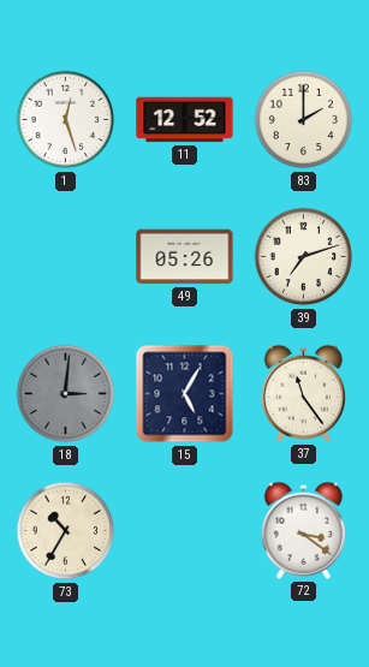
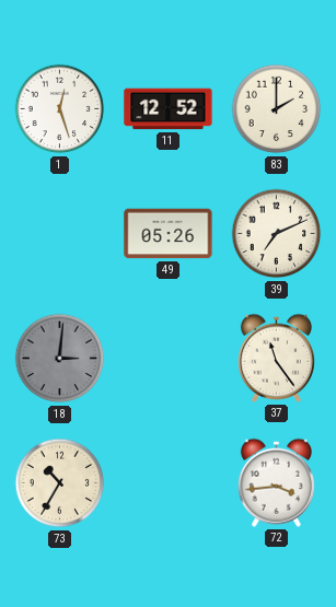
39: 7:12 -> 7:11 (277, 234)
15: 5:05 -> none (185, 394)
72: 3:21 -> 3:44 (276, 482)
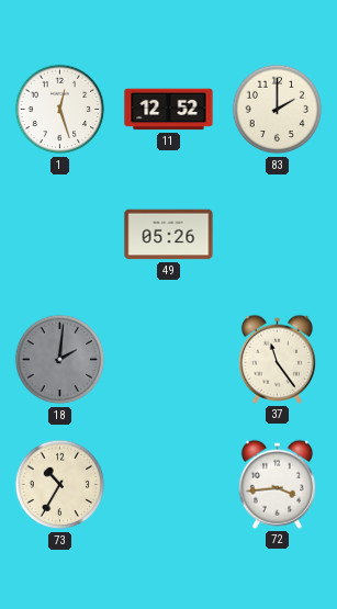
39: 7:11 -> none (277, 234)
18: 3:01 -> 2:01 (60, 360)
